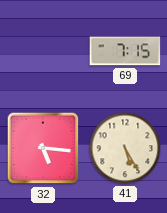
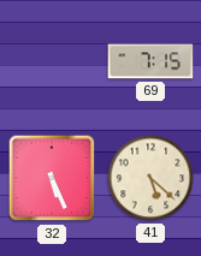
32: 5:16 -> 5:26 (52, 178)
41: 5:25 -> 5:22 (150, 178)
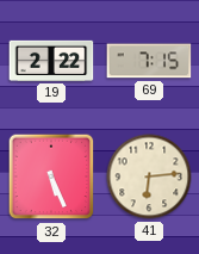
19: none -> 2:22 (51, 61)
41: 5:22 -> 6:14 (149, 176)
